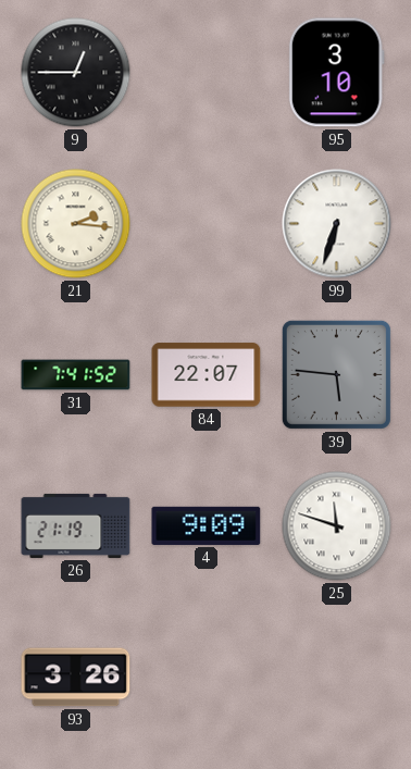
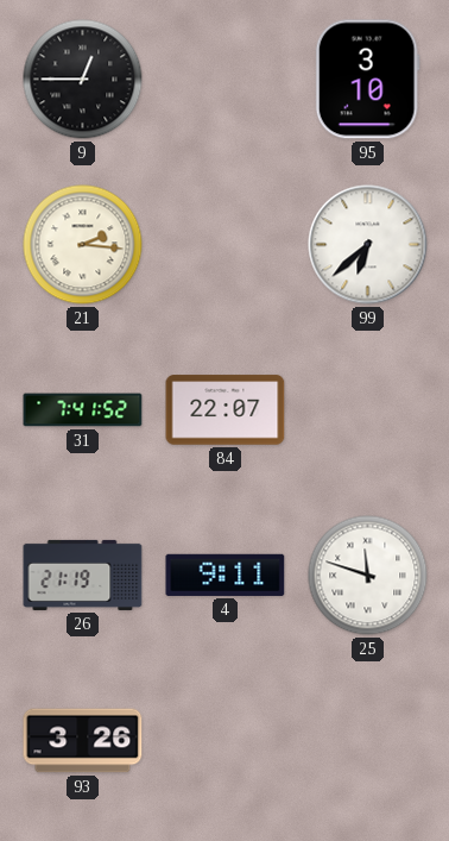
99: 6:33 -> 6:38 (368, 245)
39: 5:46 -> none (336, 374)
4: 9:09 -> 9:11 (226, 575)
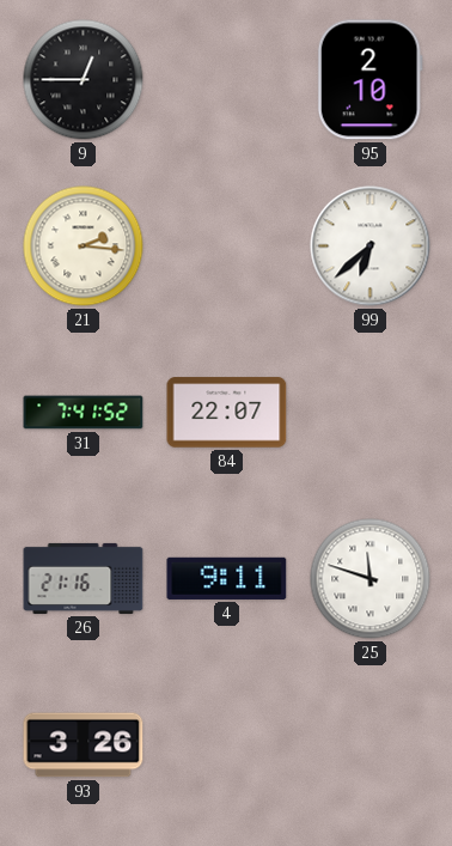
95: 3:10 -> 2:10 (369, 80)
26: 21:19 -> 21:16 (84, 578)
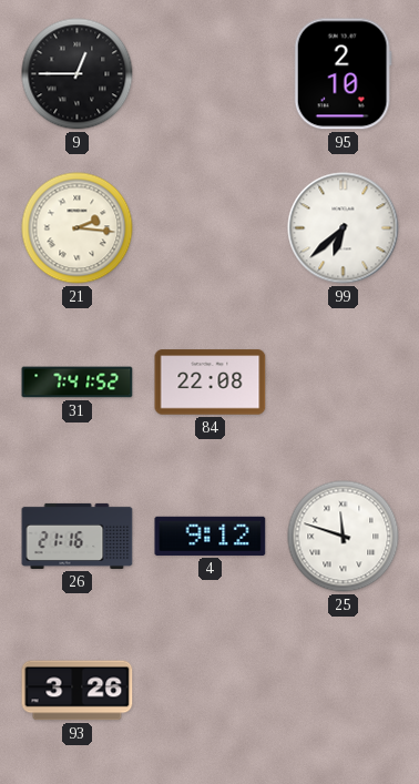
84: 22:07 -> 22:08 (211, 383)
4: 9:11 -> 9:12 (211, 536)
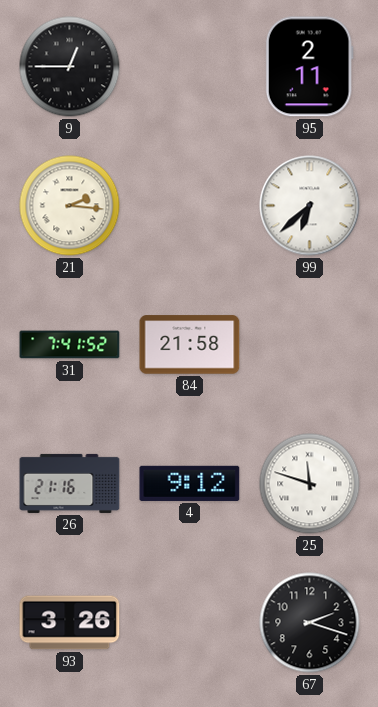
95: 2:10 -> 2:11 (309, 67)
84: 22:08 -> 21:58 (190, 345)
67: none -> 2:18 (310, 623)
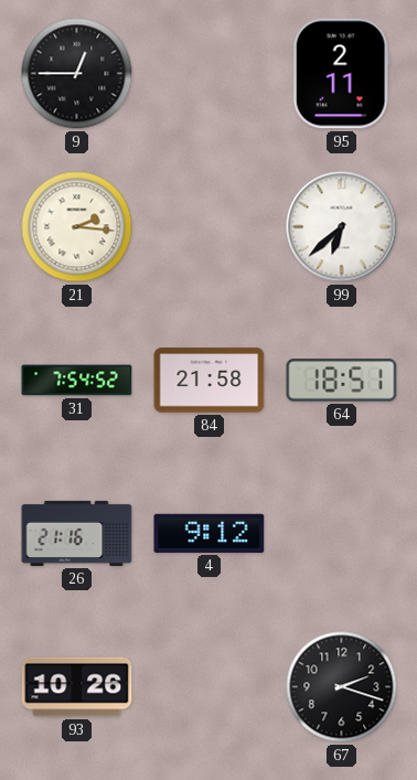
31: 7:41 -> 7:54 (77, 381)
64: none -> 18:51 (342, 381)
25: 11:48 -> none (310, 484)
93: 3:26 -> 10:26 (77, 687)
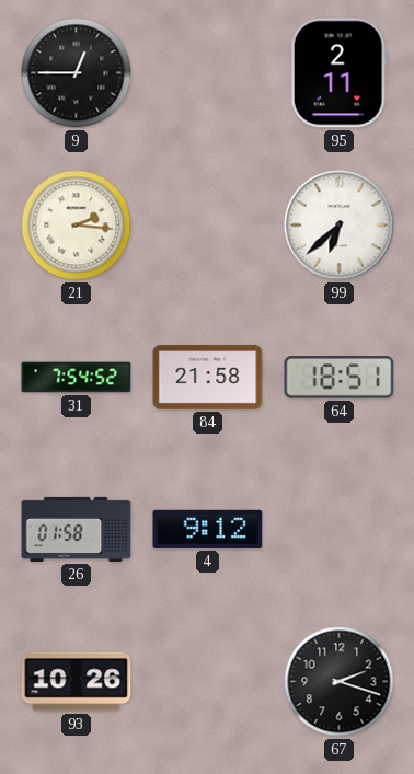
26: 21:16 -> 01:58 (77, 529)
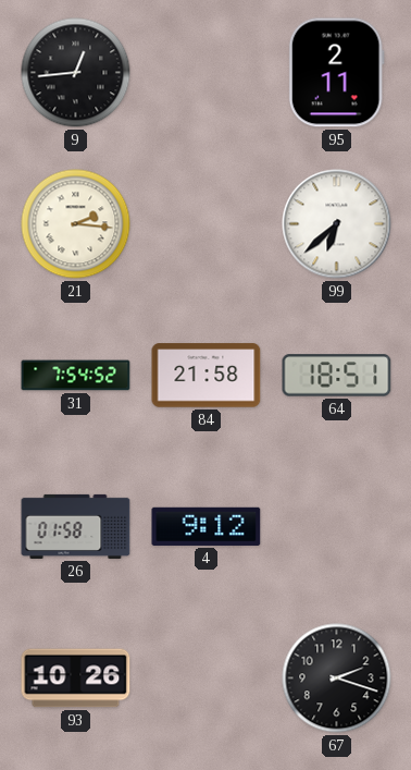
9: 12:45 -> 12:44 (76, 73)
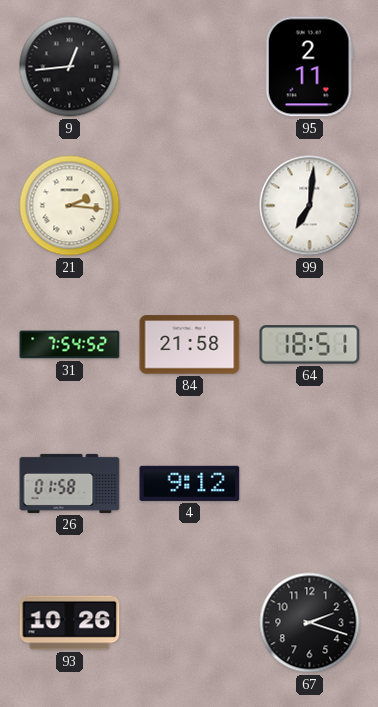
99: 6:38 -> 7:01 (310, 206)
